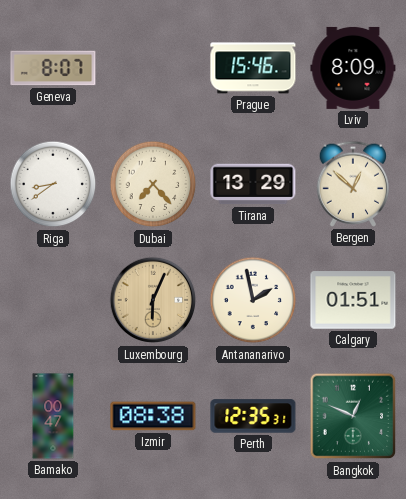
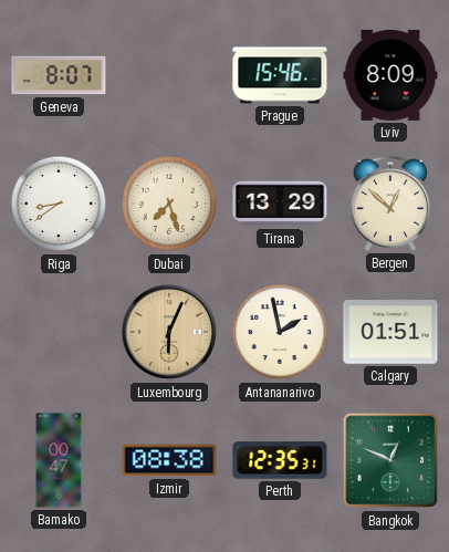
Dubai: 7:23 -> 7:27 (169, 204)
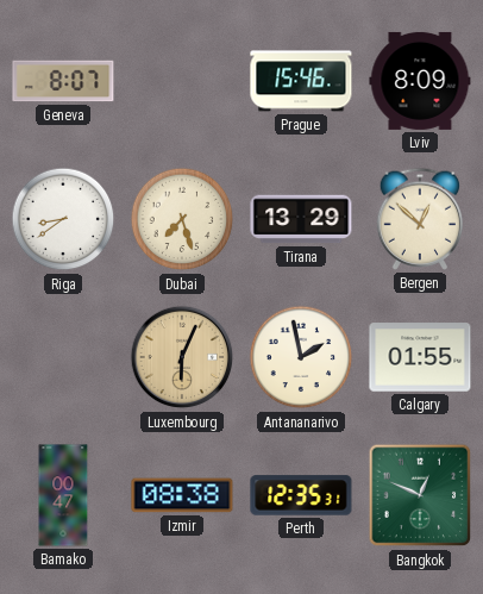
Calgary: 01:51 -> 01:55 (420, 357)
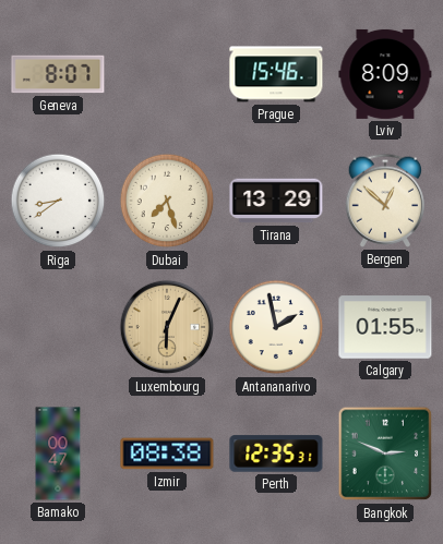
Bangkok: 12:49 -> 2:49 (385, 454)
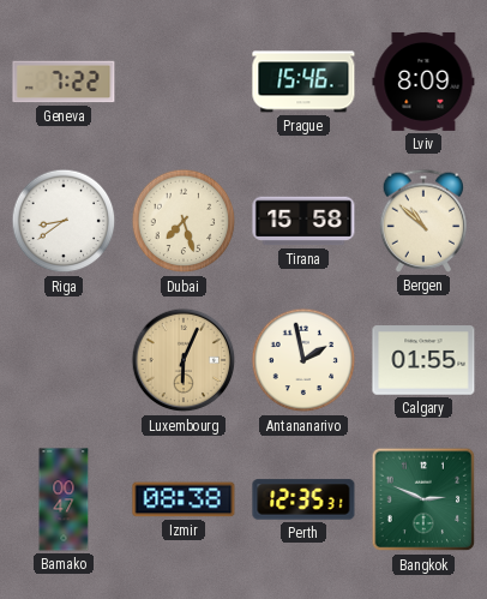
Geneva: 8:07 -> 7:22 (64, 82)
Tirana: 13:29 -> 15:58 (303, 221)
Bergen: 12:52 -> 10:52 (422, 221)
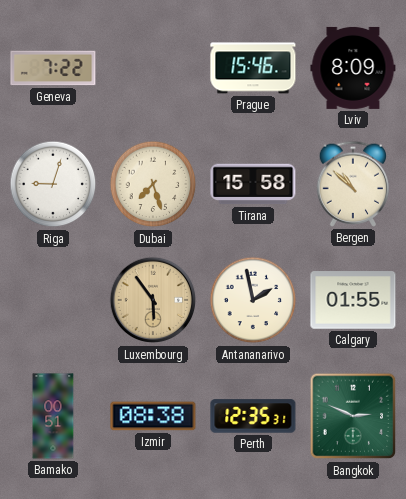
Riga: 8:39 -> 9:03 (53, 184)
Luxembourg: 6:04 -> 5:54 (153, 300)
Bamako: 00:47 -> 00:51 (53, 416)
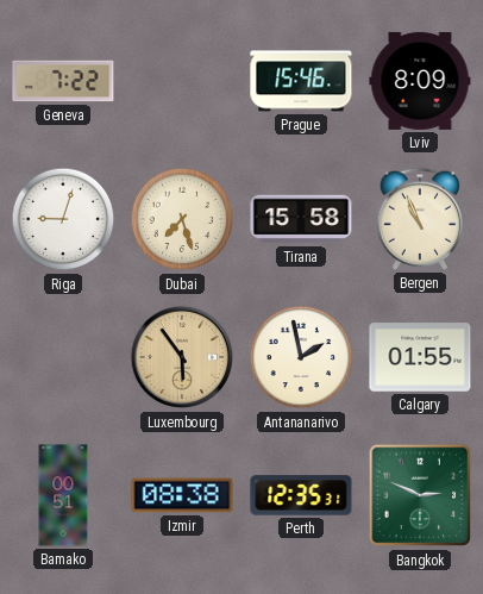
Bergen: 10:52 -> 10:56 (419, 219)
